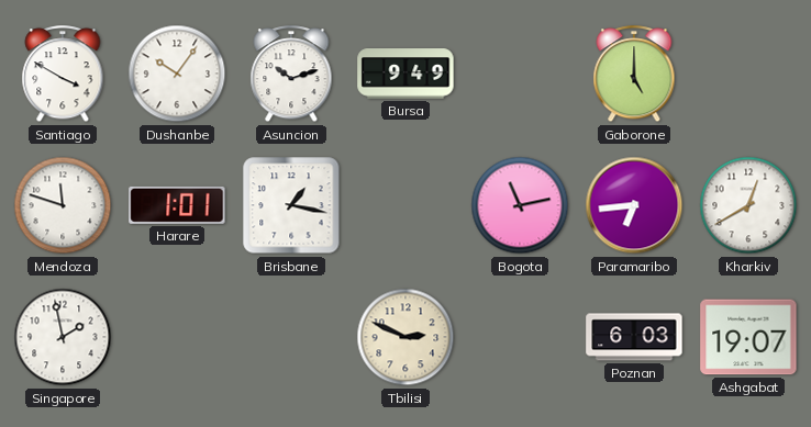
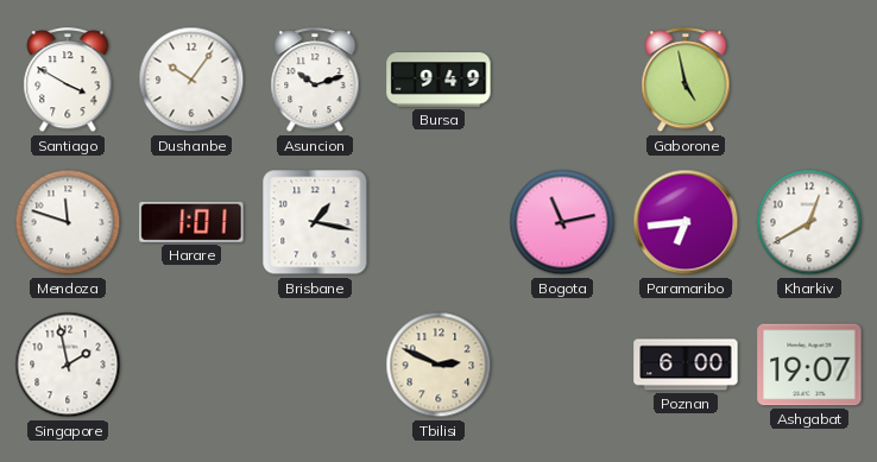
Gaborone: 5:00 -> 4:58 (686, 81)
Poznan: 6:03 -> 6:00 (686, 365)
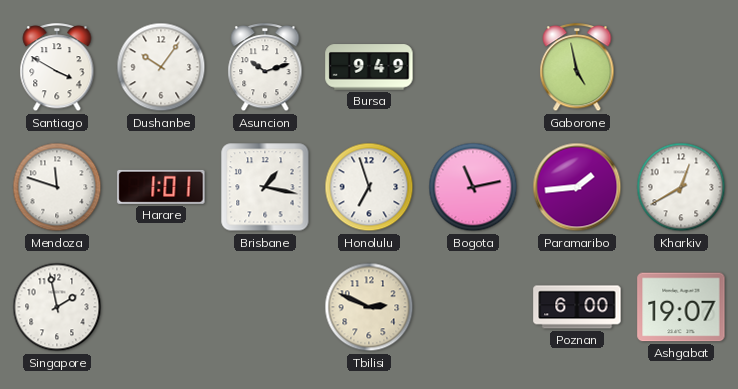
Honolulu: none -> 6:57 (369, 187)
Paramaribo: 6:44 -> 1:44 (577, 187)
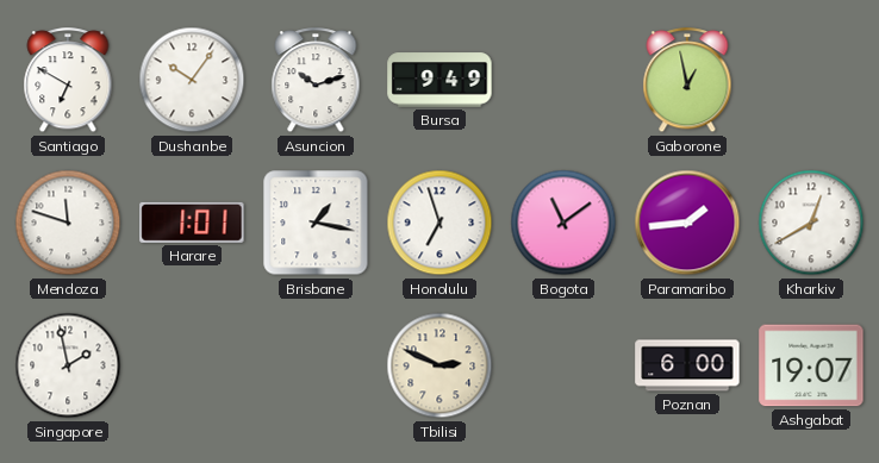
Santiago: 3:50 -> 6:50 (68, 81)
Gaborone: 4:58 -> 12:58 (687, 81)
Bogota: 11:13 -> 11:09 (563, 223)
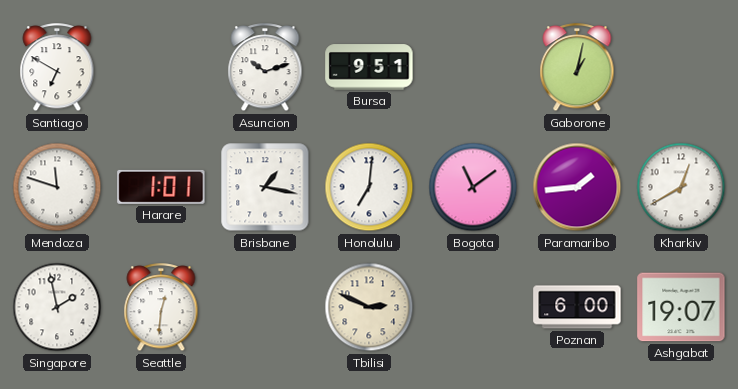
Dushanbe: 10:06 -> none (192, 80)
Bursa: 9:49 -> 9:51 (369, 67)
Gaborone: 12:58 -> 1:02 (577, 68)
Honolulu: 6:57 -> 7:01 (369, 187)
Seattle: none -> 12:31 (161, 308)
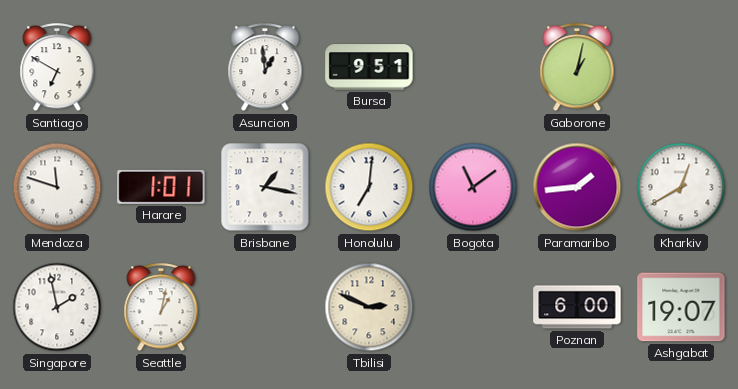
Asuncion: 10:12 -> 12:59 (265, 68)
Seattle: 12:31 -> 1:02 (161, 308)
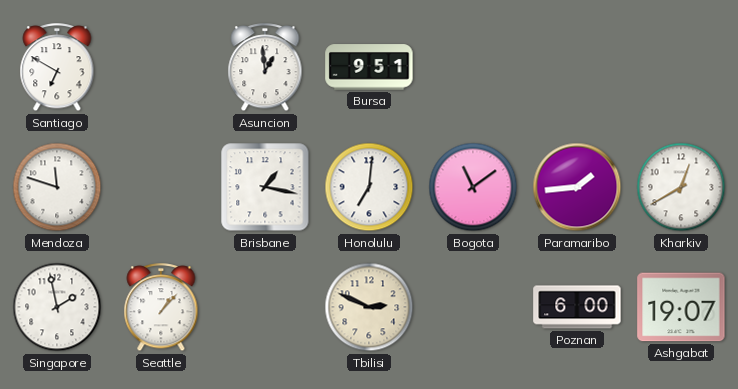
Gaborone: 1:02 -> none (577, 68)
Harare: 1:01 -> none (161, 187)
Seattle: 1:02 -> 1:07 (161, 308)
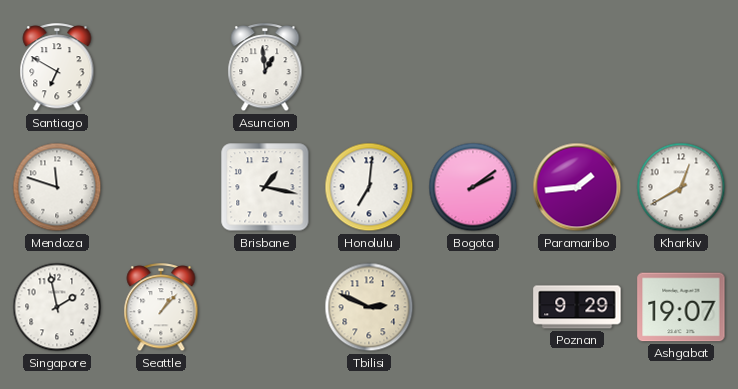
Bursa: 9:51 -> none (369, 67)
Bogota: 11:09 -> 2:09 (473, 187)
Poznan: 6:00 -> 9:29 (577, 307)
